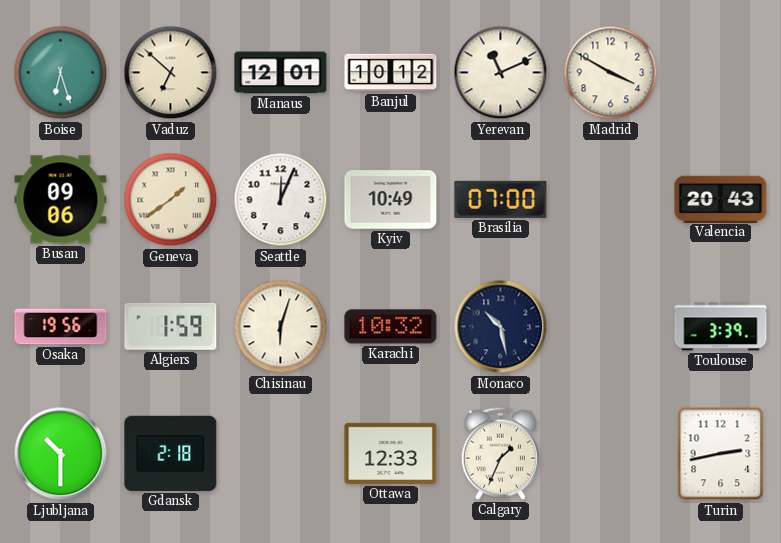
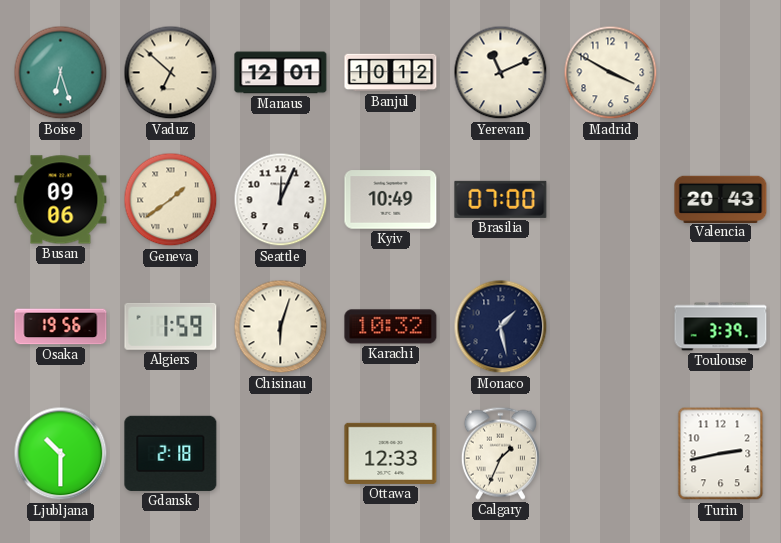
Monaco: 10:28 -> 1:28 (501, 327)
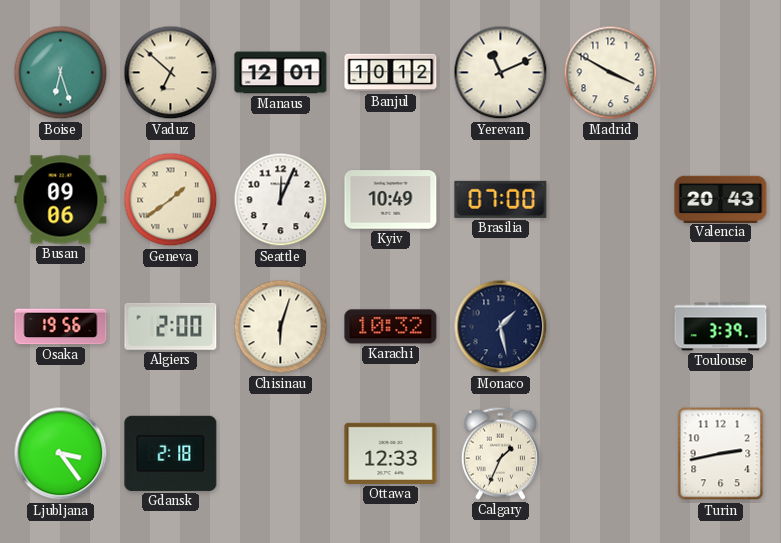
Algiers: 1:59 -> 2:00 (171, 326)
Ljubljana: 10:30 -> 3:24 (61, 454)
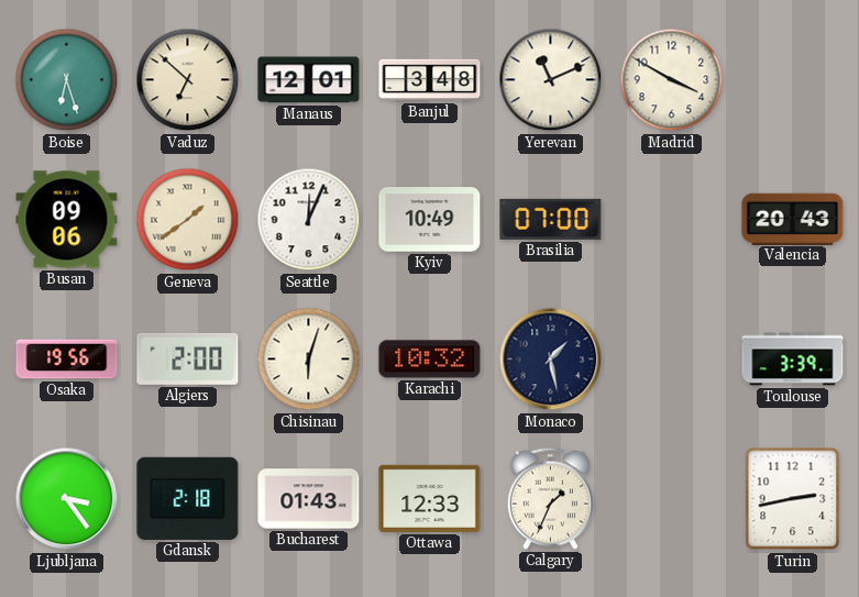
Banjul: 10:12 -> 3:48 (430, 80)
Bucharest: none -> 01:43 (309, 499)
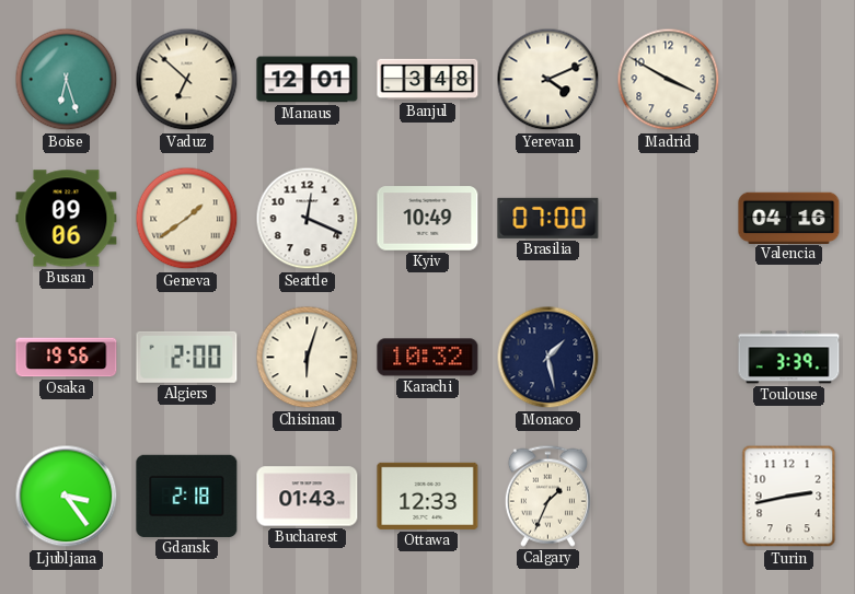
Yerevan: 11:11 -> 4:11 (548, 80)
Seattle: 12:04 -> 12:19 (308, 219)
Valencia: 20:43 -> 04:16 (789, 218)
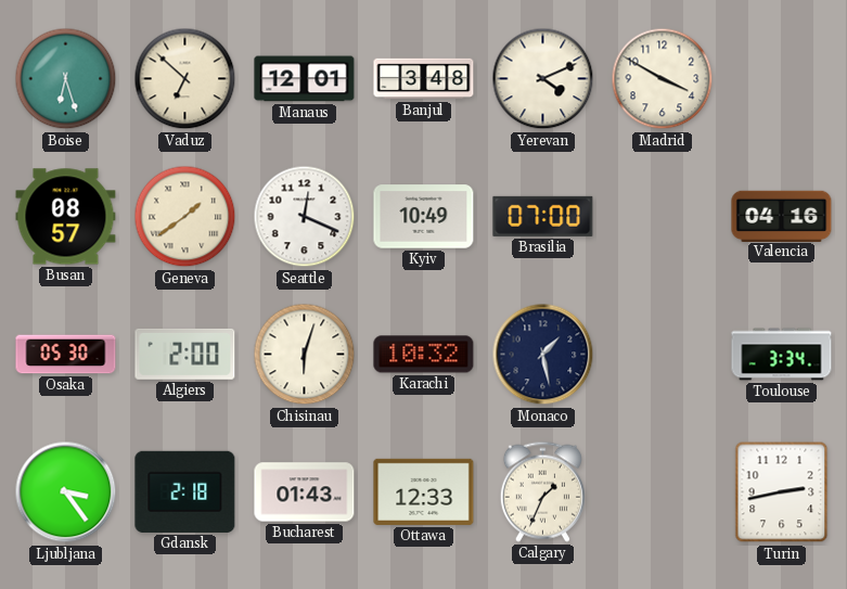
Busan: 09:06 -> 08:57 (66, 217)
Osaka: 19:56 -> 05:30 (66, 355)
Toulouse: 3:39 -> 3:34 (782, 355)
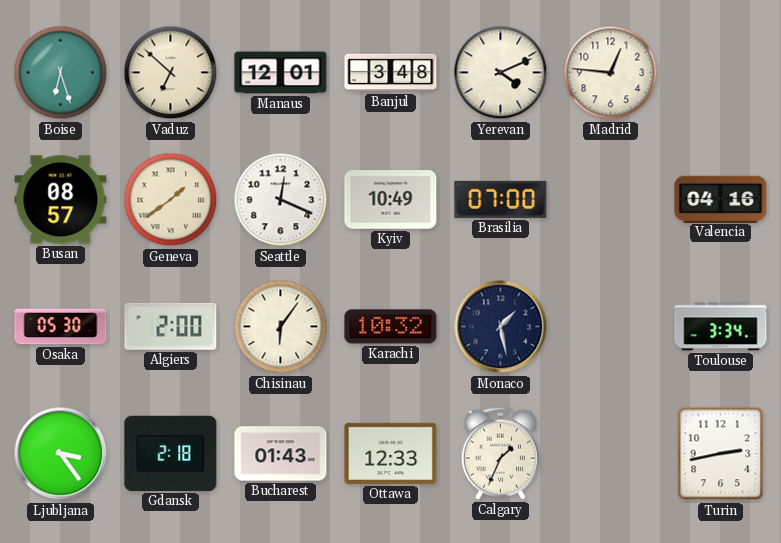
Madrid: 3:50 -> 12:46 (611, 73)
Chisinau: 6:03 -> 6:06 (281, 327)
